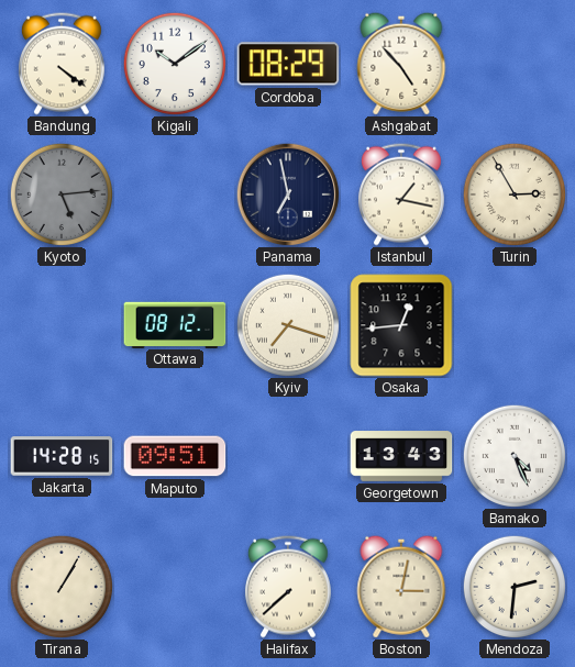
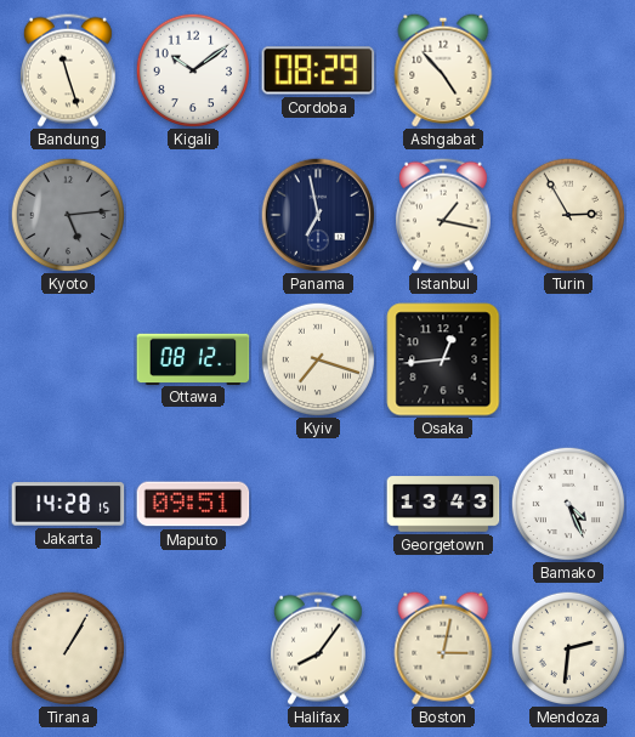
Bandung: 4:21 -> 11:27 (68, 70)
Halifax: 7:38 -> 8:06 (318, 648)
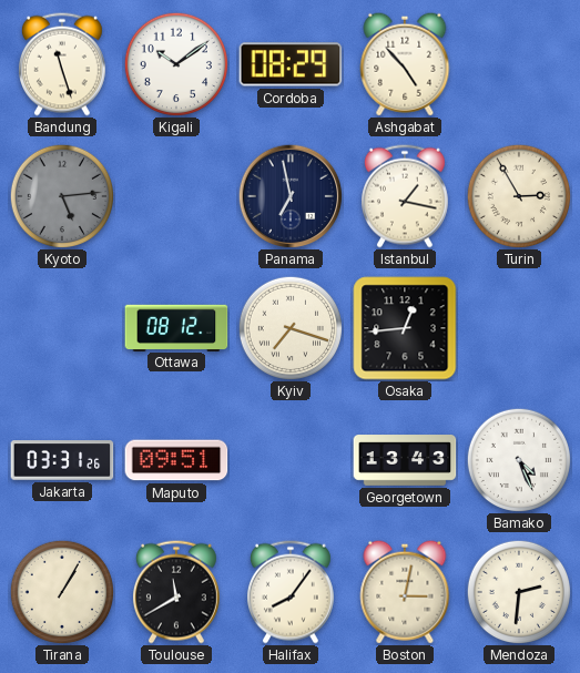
Jakarta: 14:28 -> 03:31 (62, 460)
Toulouse: none -> 11:40 (176, 592)
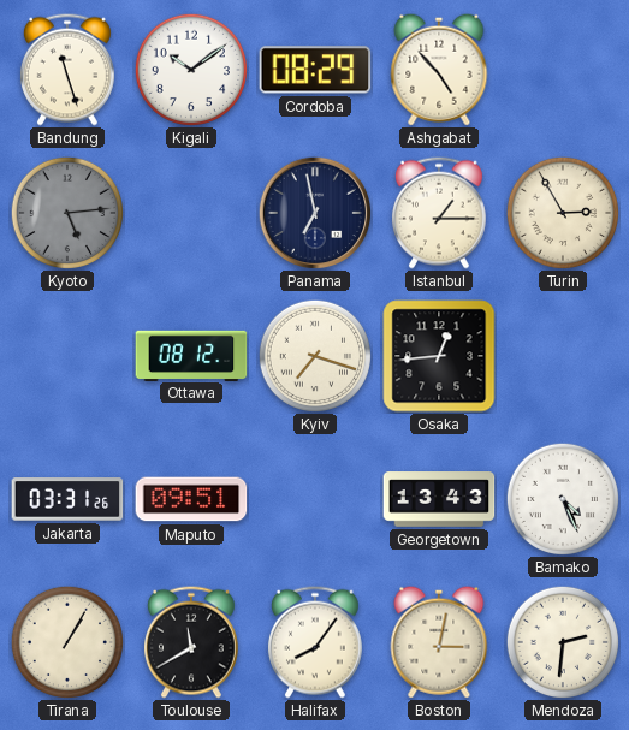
Istanbul: 1:17 -> 1:15 (439, 213)
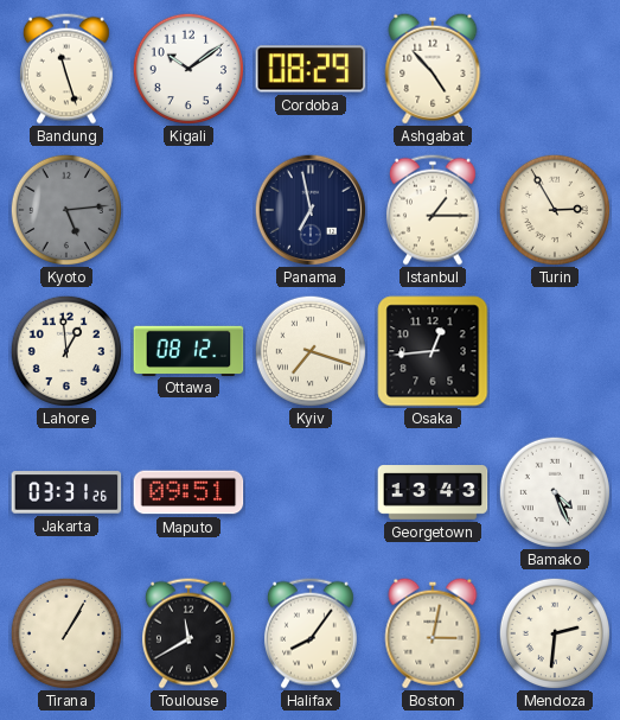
Lahore: none -> 12:59 (65, 350)
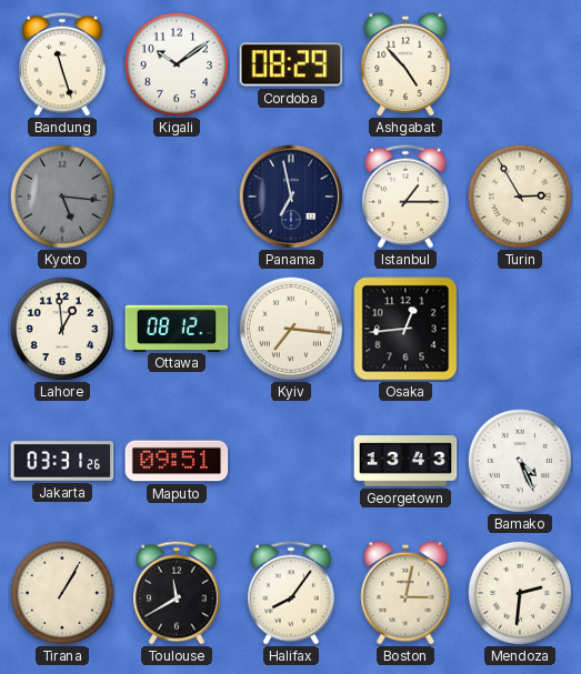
Kyoto: 5:14 -> 5:16 (61, 195)
Kyiv: 7:18 -> 7:16 (290, 328)
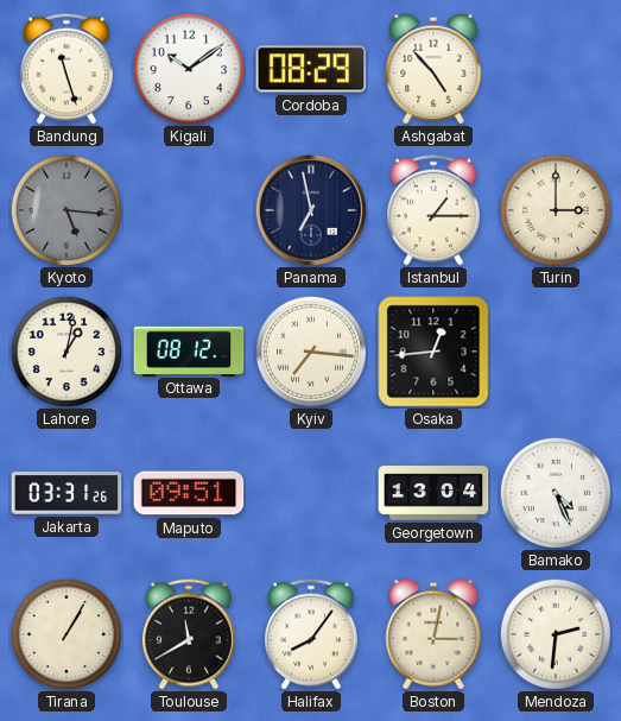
Turin: 2:55 -> 3:00 (555, 209)
Lahore: 12:59 -> 1:02 (65, 350)
Georgetown: 13:43 -> 13:04 (433, 493)
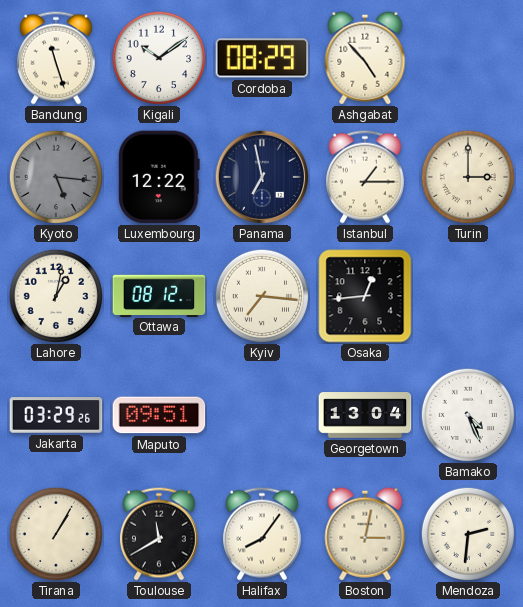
Luxembourg: none -> 12:22 (159, 177)
Jakarta: 03:31 -> 03:29 (56, 415)
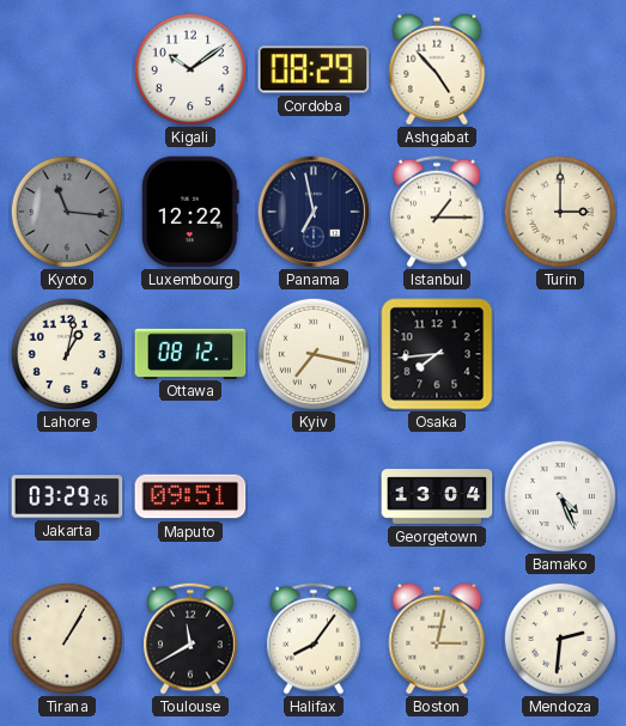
Bandung: 11:27 -> none (56, 58)
Kyoto: 5:16 -> 11:16 (66, 211)
Kyiv: 7:16 -> 7:17 (312, 353)
Osaka: 12:44 -> 7:44 (437, 354)
